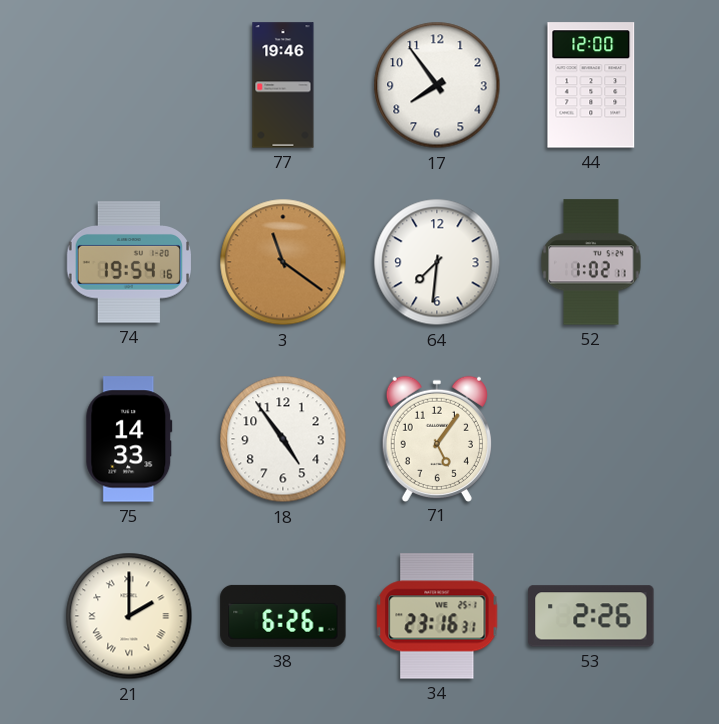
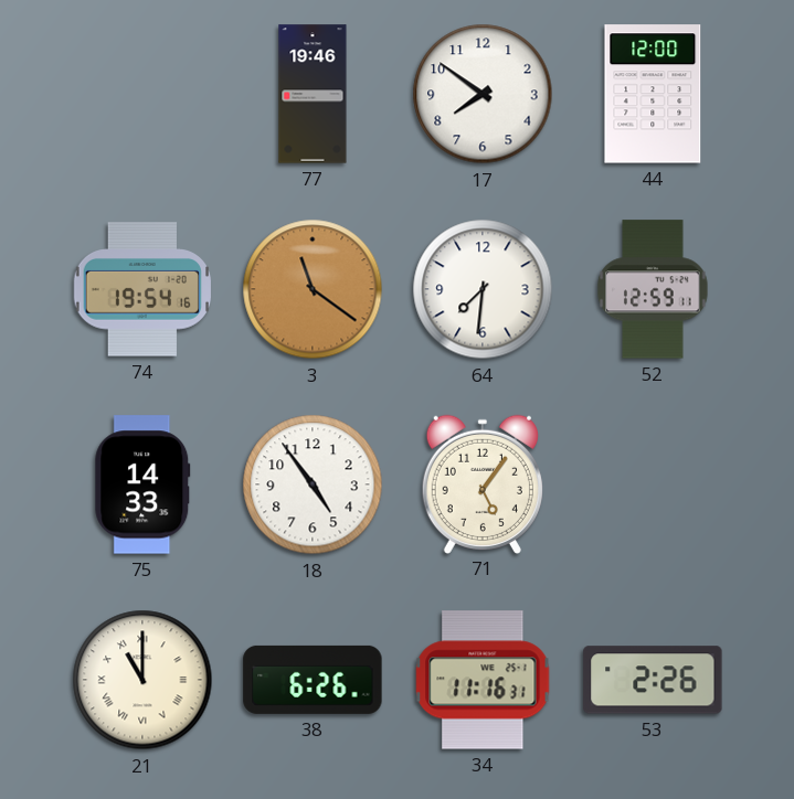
17: 7:54 -> 7:51 (483, 94)
52: 1:02 -> 12:59 (653, 289)
21: 2:00 -> 11:00 (142, 680)
34: 23:16 -> 11:16 (483, 680)
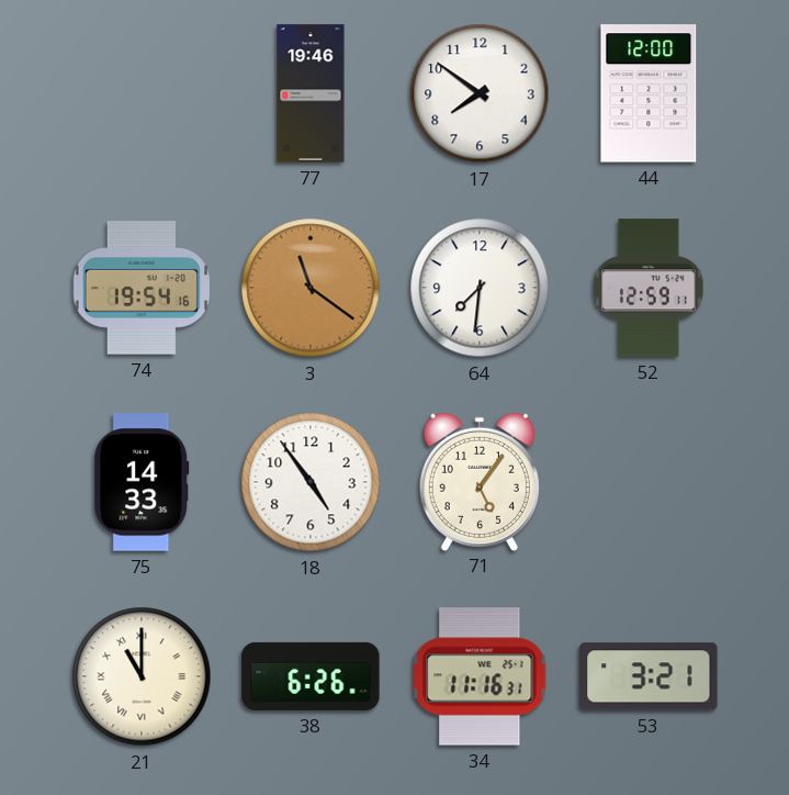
53: 2:26 -> 3:21 (649, 676)
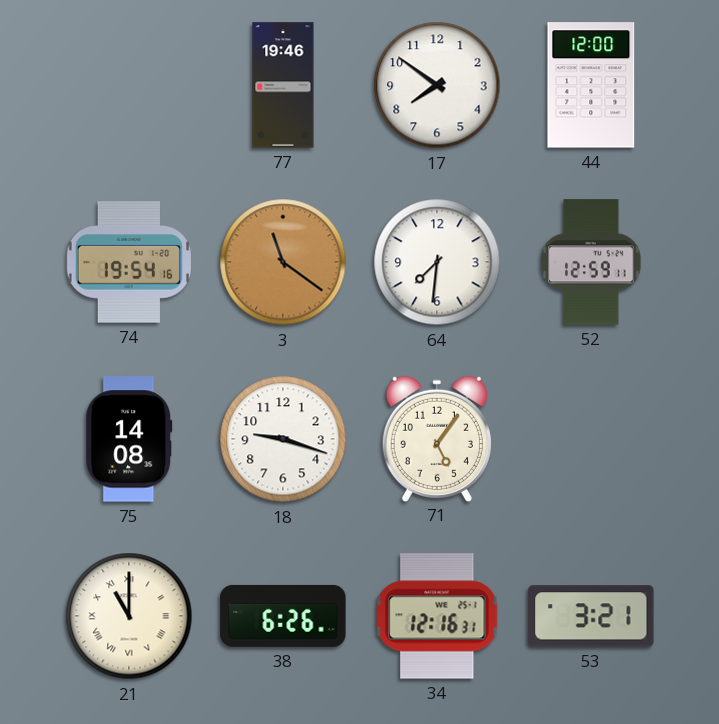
75: 14:33 -> 14:08 (129, 439)
18: 4:54 -> 9:18 (283, 439)
34: 11:16 -> 12:16 (437, 616)
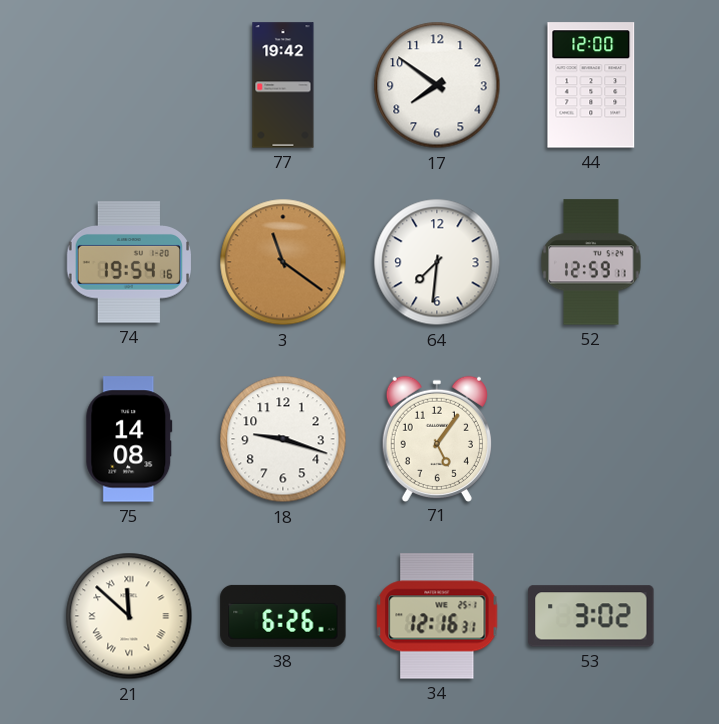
77: 19:46 -> 19:42 (283, 85)
21: 11:00 -> 11:52 (129, 616)
53: 3:21 -> 3:02 (591, 616)
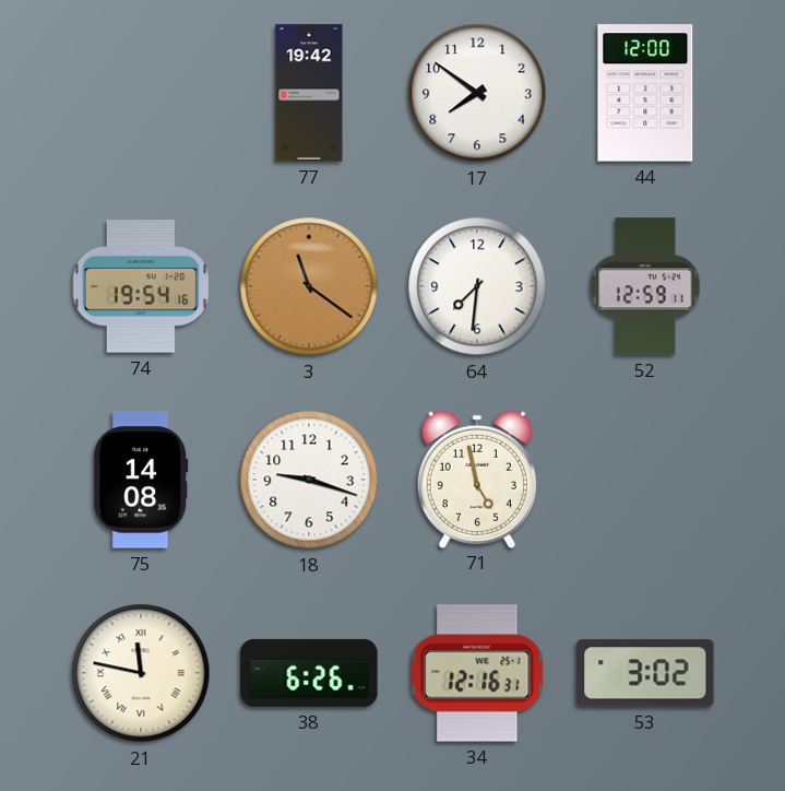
71: 5:06 -> 4:58 (477, 479)
21: 11:52 -> 11:47 (141, 673)
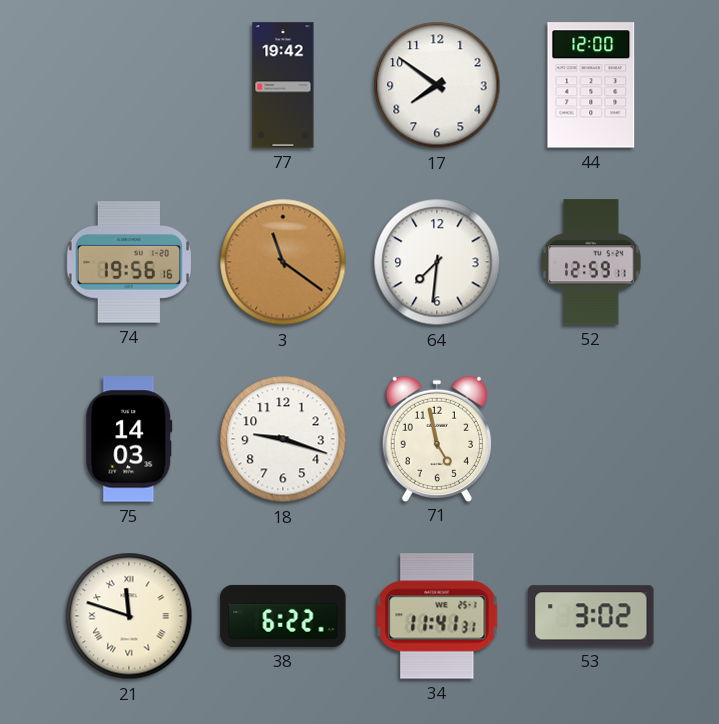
74: 19:54 -> 19:56 (129, 262)
75: 14:08 -> 14:03 (129, 439)
21: 11:47 -> 11:48 (129, 616)
38: 6:26 -> 6:22 (283, 616)
34: 12:16 -> 11:41 (437, 616)
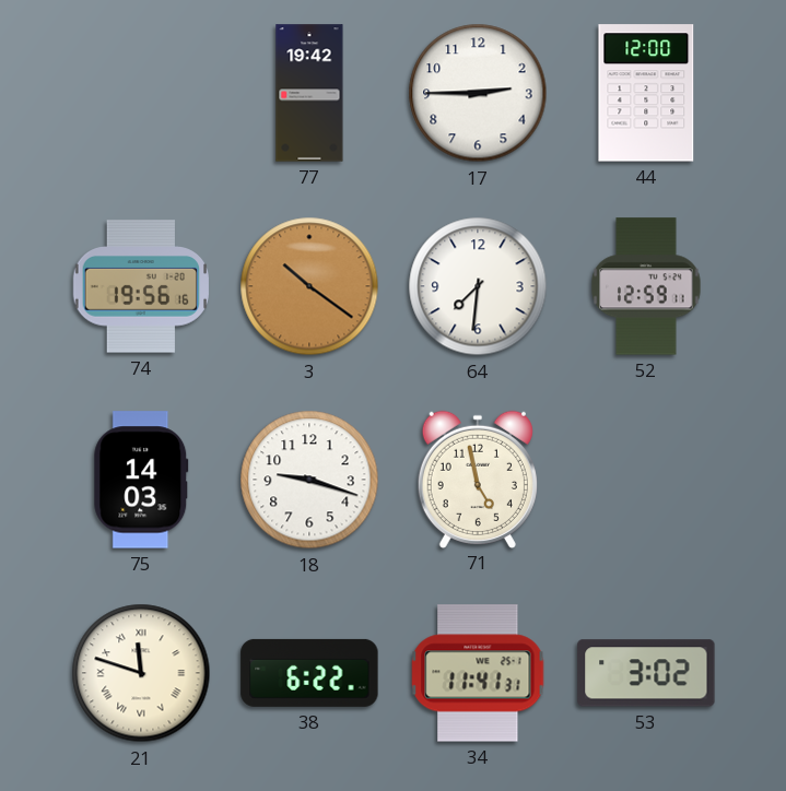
17: 7:51 -> 2:45 (478, 93)
3: 11:21 -> 10:21 (309, 286)
